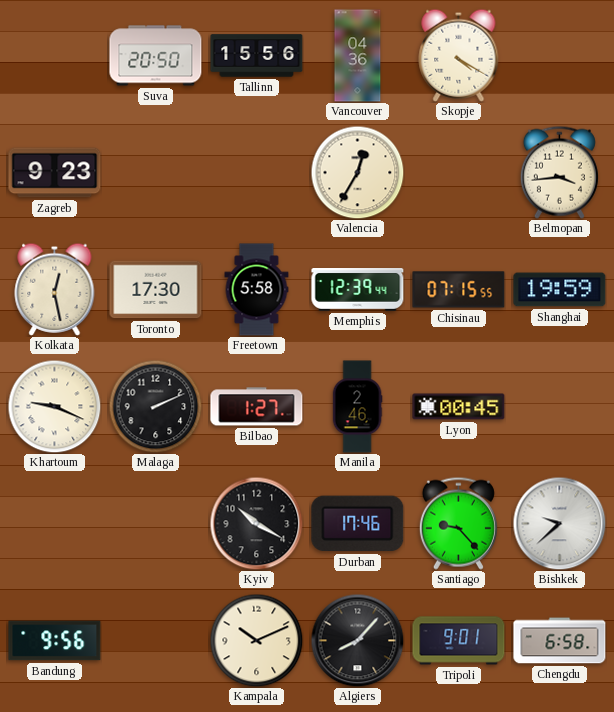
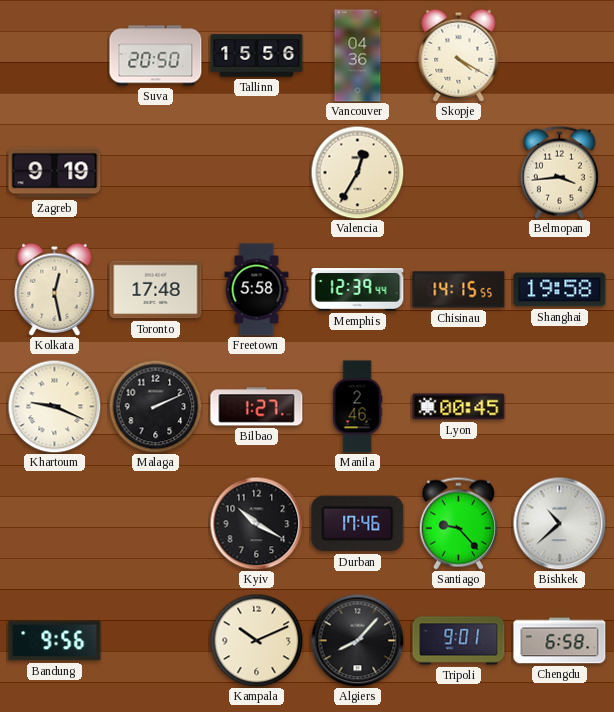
Zagreb: 9:23 -> 9:19 (55, 173)
Toronto: 17:30 -> 17:48 (156, 290)
Chisinau: 07:15 -> 14:15 (459, 290)
Shanghai: 19:59 -> 19:58 (560, 290)
Bishkek: 9:38 -> 10:38 (559, 523)
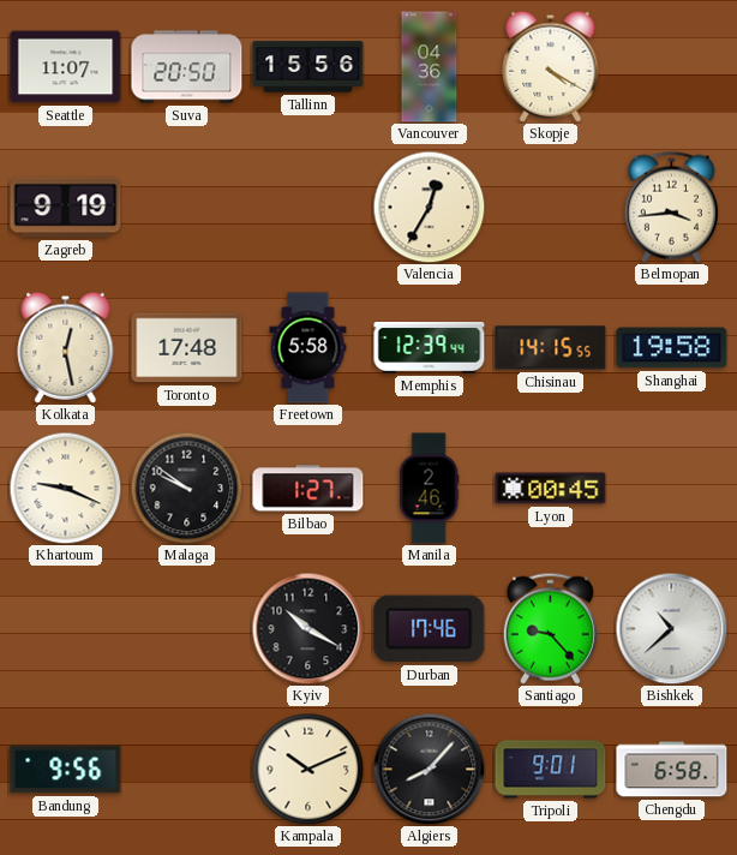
Seattle: none -> 11:07 (66, 67)
Malaga: 2:11 -> 9:51 (186, 488)
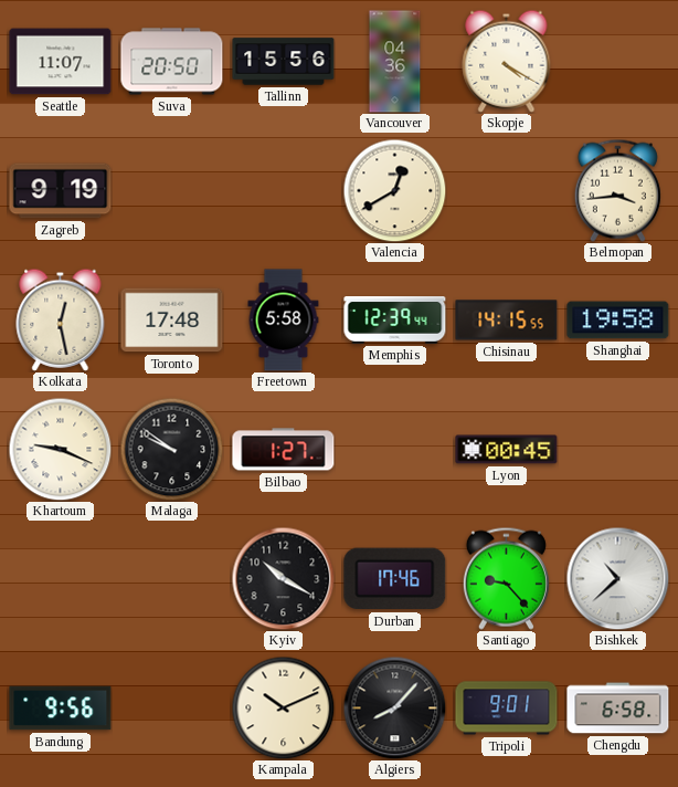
Valencia: 12:35 -> 12:40 (394, 190)
Manila: 2:46 -> none (429, 489)
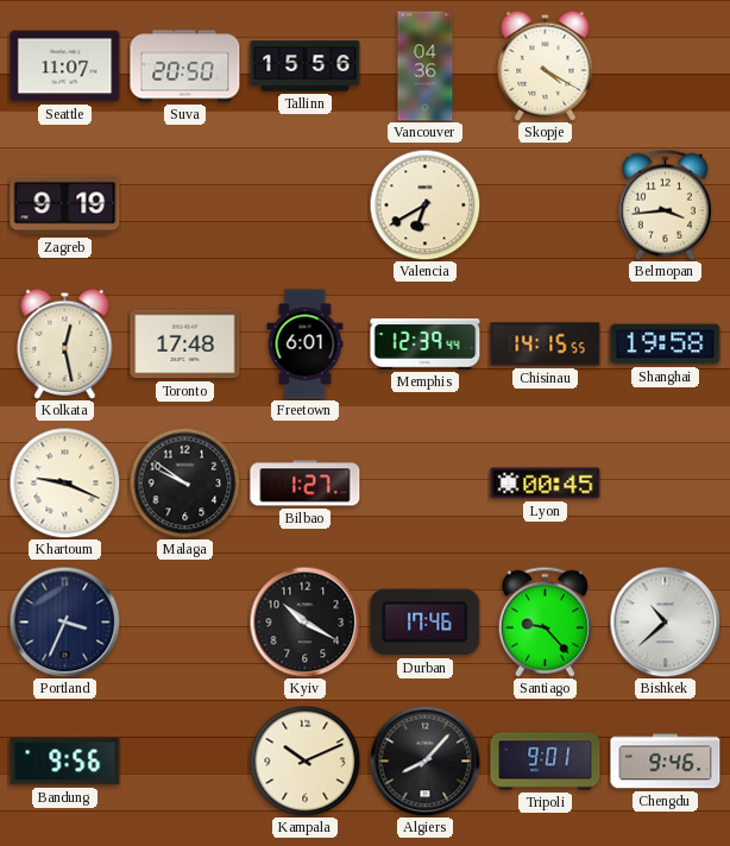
Valencia: 12:40 -> 6:40 (424, 204)
Freetown: 5:58 -> 6:01 (306, 345)
Portland: none -> 3:34 (64, 621)
Chengdu: 6:58 -> 9:46 (666, 762)
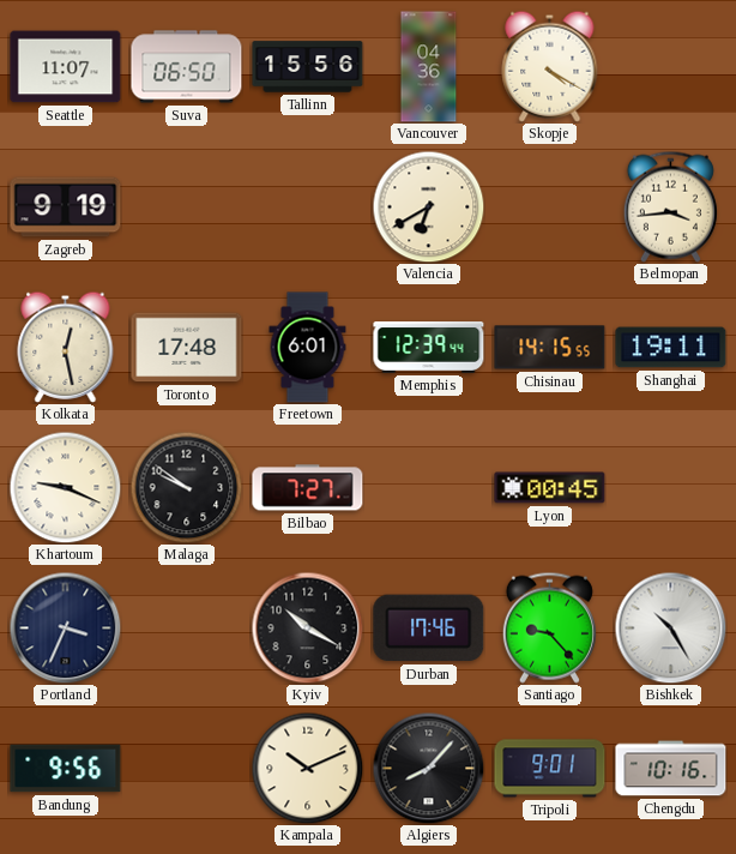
Suva: 20:50 -> 06:50 (187, 67)
Shanghai: 19:58 -> 19:11 (671, 348)
Bilbao: 1:27 -> 7:27 (308, 488)
Bishkek: 10:38 -> 10:25 (670, 627)
Chengdu: 9:46 -> 10:16 (671, 769)
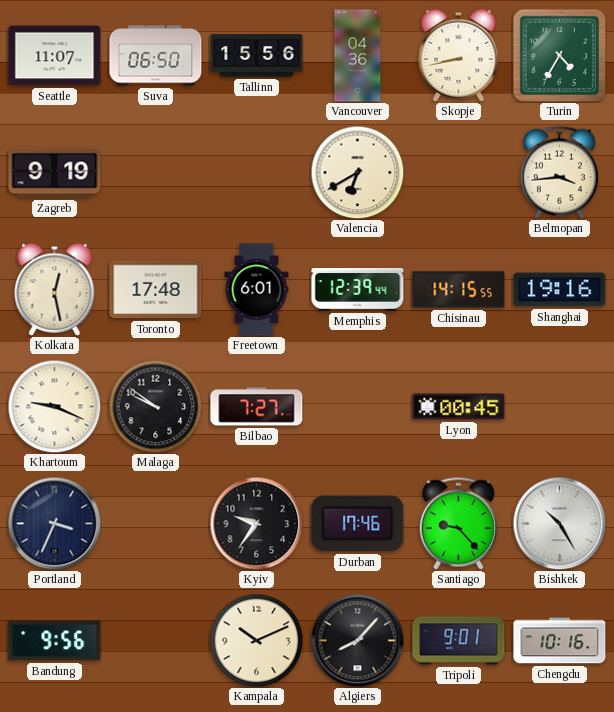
Skopje: 4:20 -> 8:43 (459, 55)
Turin: none -> 4:35 (559, 55)
Shanghai: 19:11 -> 19:16 (560, 290)
Kyiv: 10:20 -> 9:36 (256, 523)
